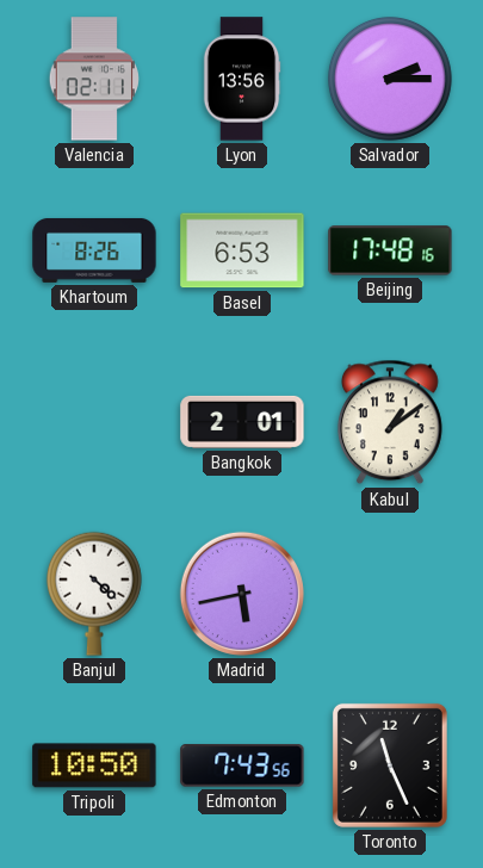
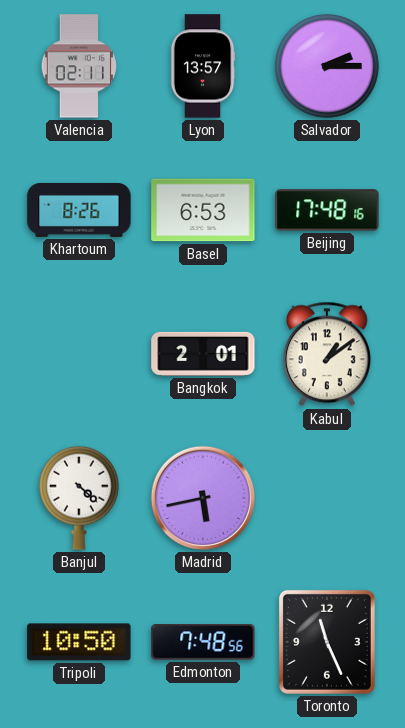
Lyon: 13:56 -> 13:57 (203, 66)
Edmonton: 7:43 -> 7:48 (203, 642)
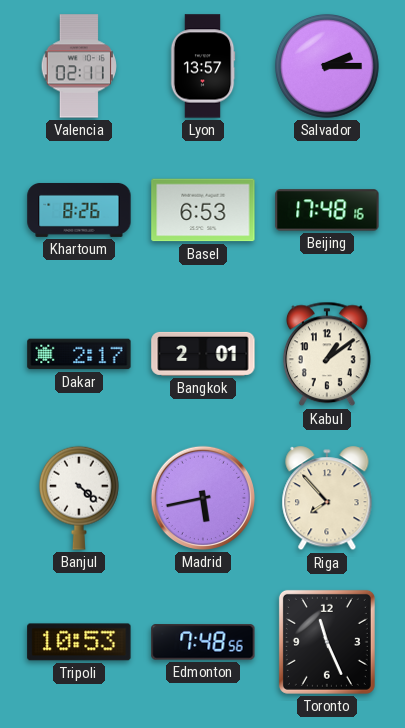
Dakar: none -> 2:17 (79, 354)
Riga: none -> 7:53 (327, 499)
Tripoli: 10:50 -> 10:53 (79, 642)
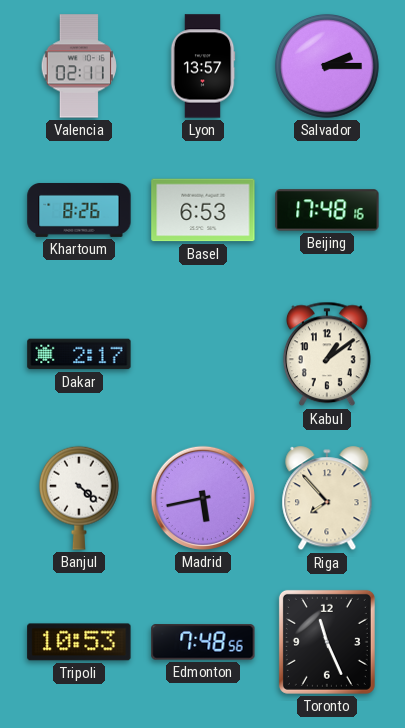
Bangkok: 2:01 -> none (203, 354)
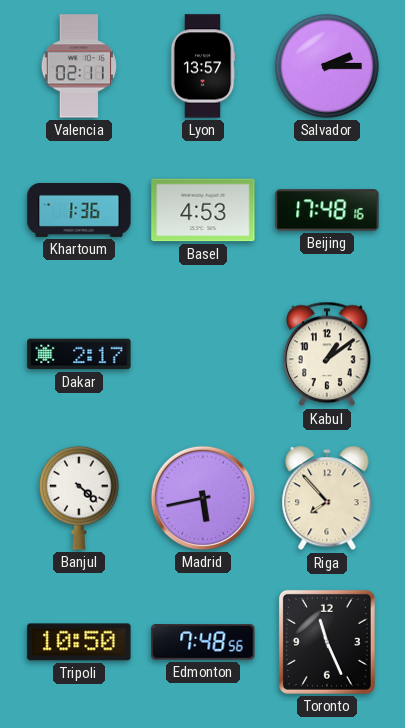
Khartoum: 8:26 -> 1:36 (79, 210)
Basel: 6:53 -> 4:53 (203, 210)
Tripoli: 10:53 -> 10:50 (79, 642)
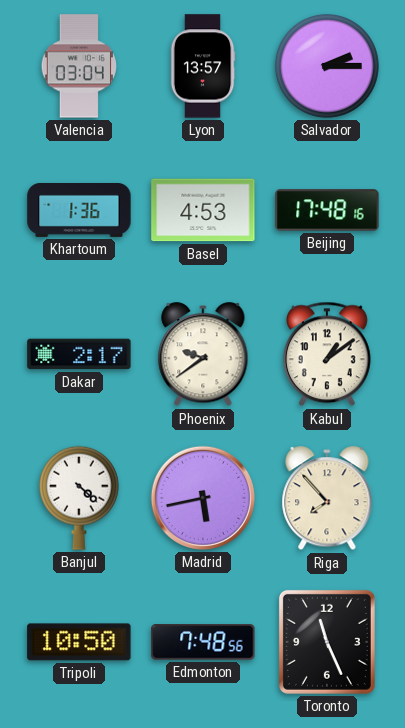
Valencia: 02:11 -> 03:04 (79, 66)
Phoenix: none -> 9:39 (203, 355)
